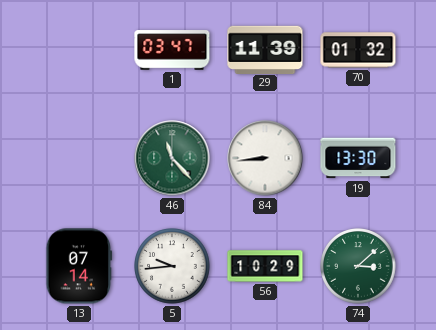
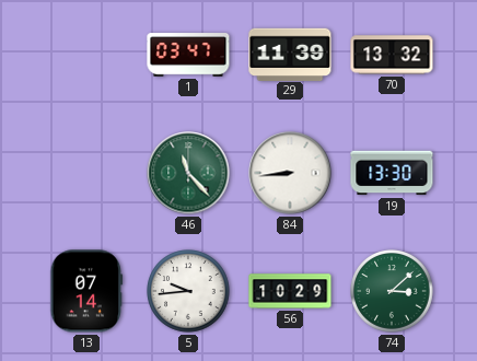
70: 01:32 -> 13:32 (392, 55)
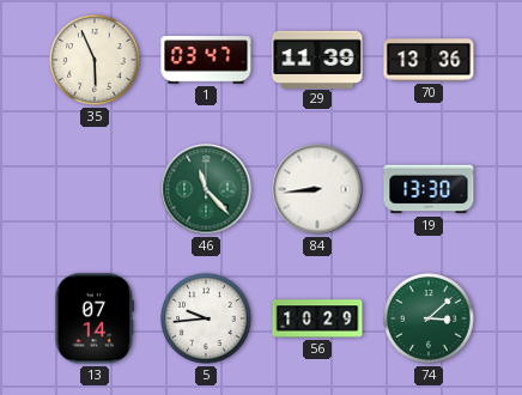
35: none -> 5:56 (95, 60)
70: 13:32 -> 13:36 (429, 60)
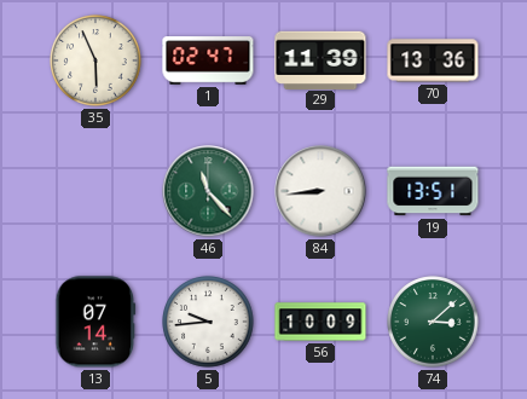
1: 03:47 -> 02:47 (208, 60)
19: 13:30 -> 13:51 (433, 191)
56: 10:29 -> 10:09 (320, 322)
